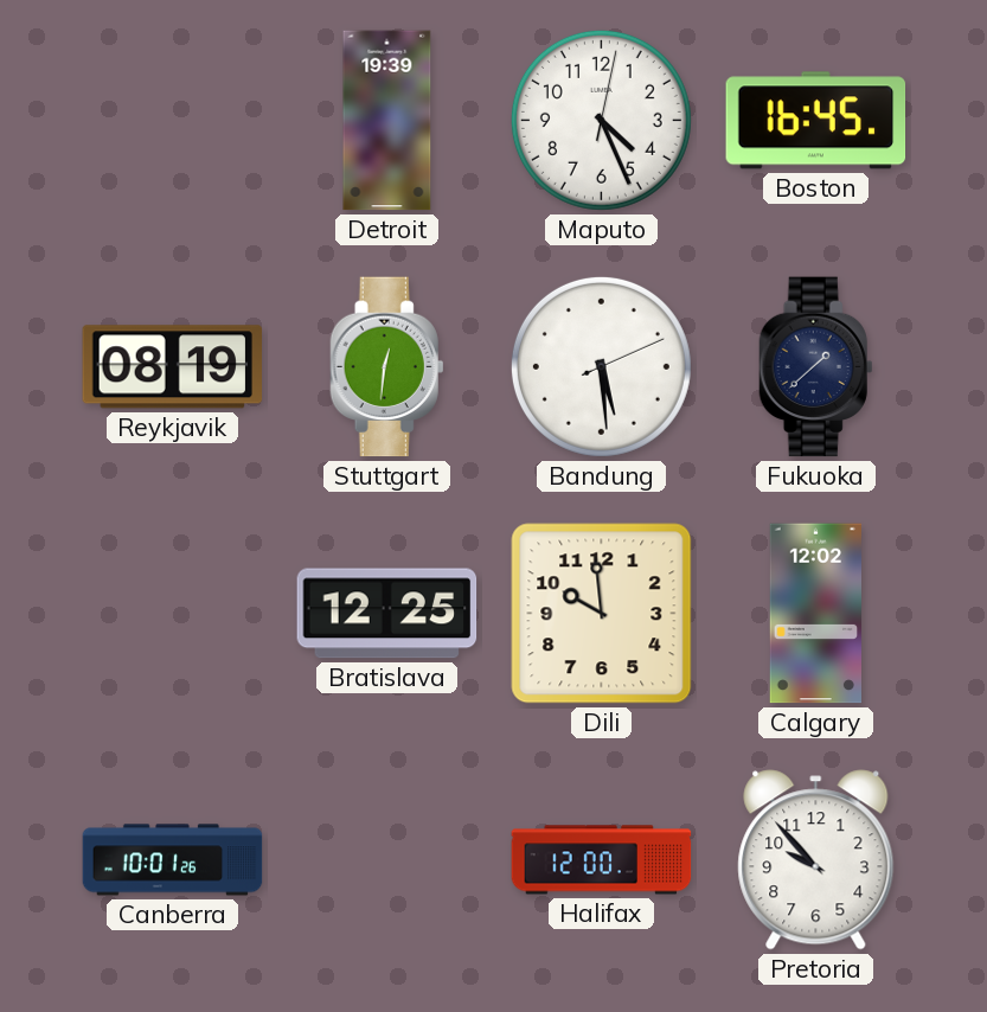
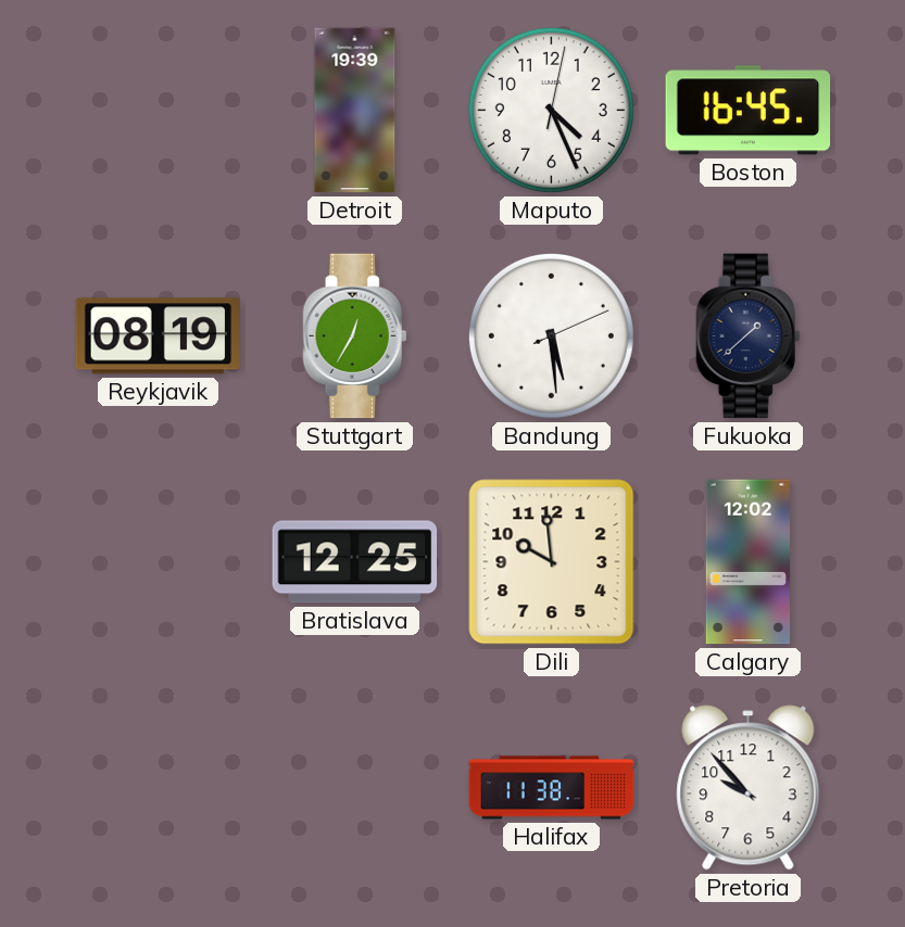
Stuttgart: 12:31 -> 12:35 (355, 336)
Canberra: 10:01 -> none (173, 860)
Halifax: 12:00 -> 11:38 (552, 788)
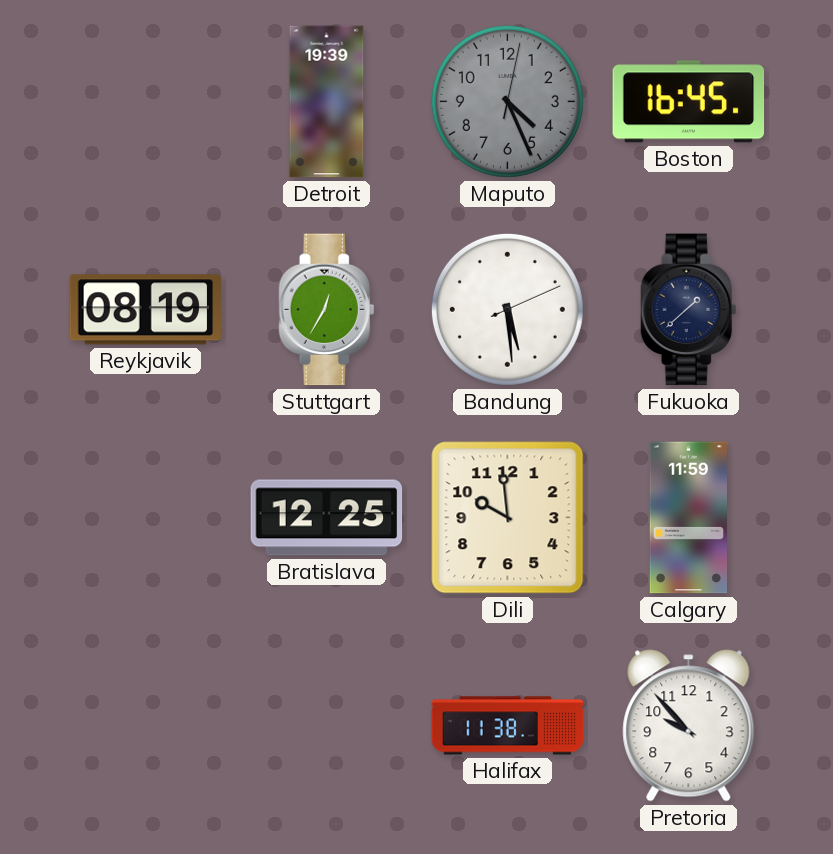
Maputo dial: white -> grey (507, 101)
Calgary: 12:02 -> 11:59 (688, 518)
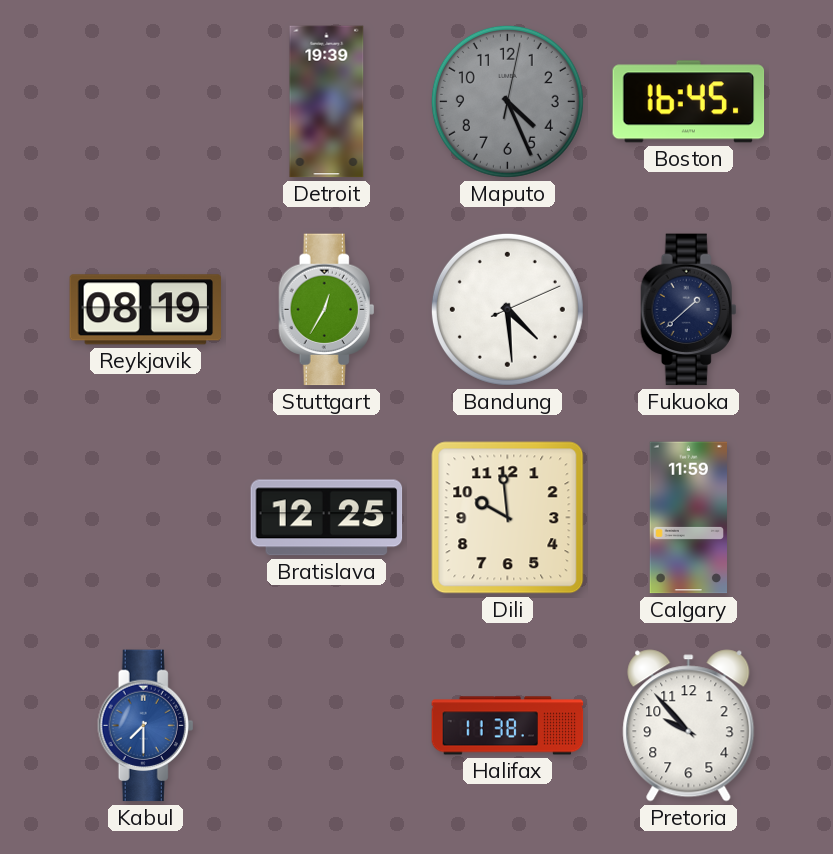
Bandung: 5:29 -> 4:29 (507, 309)
Kabul: none -> 7:30 (146, 726)
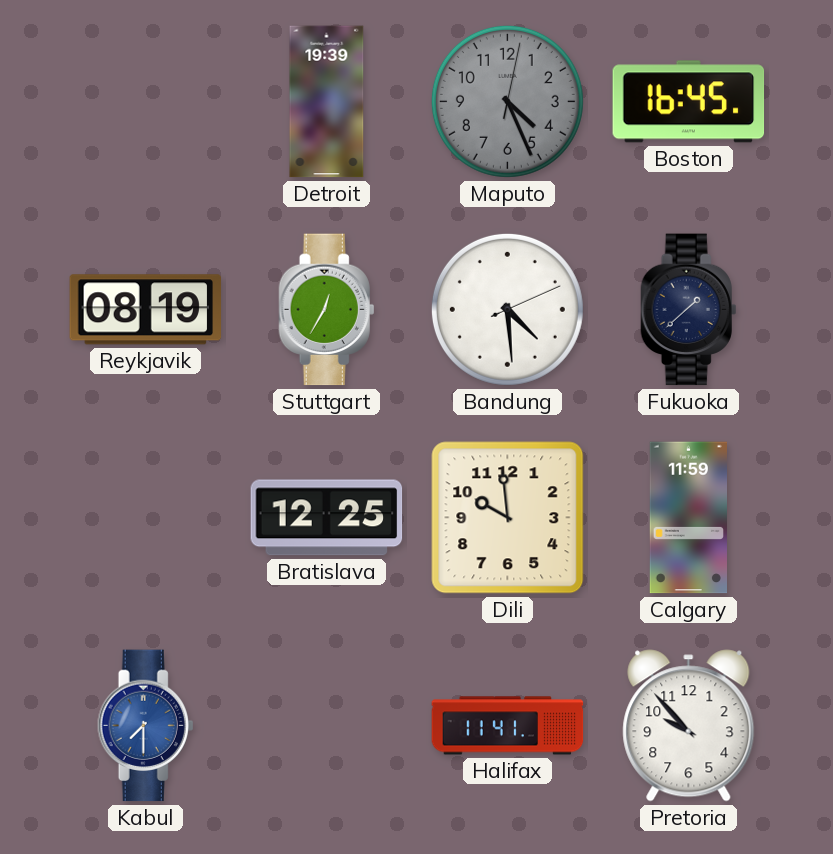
Halifax: 11:38 -> 11:41 (508, 726)
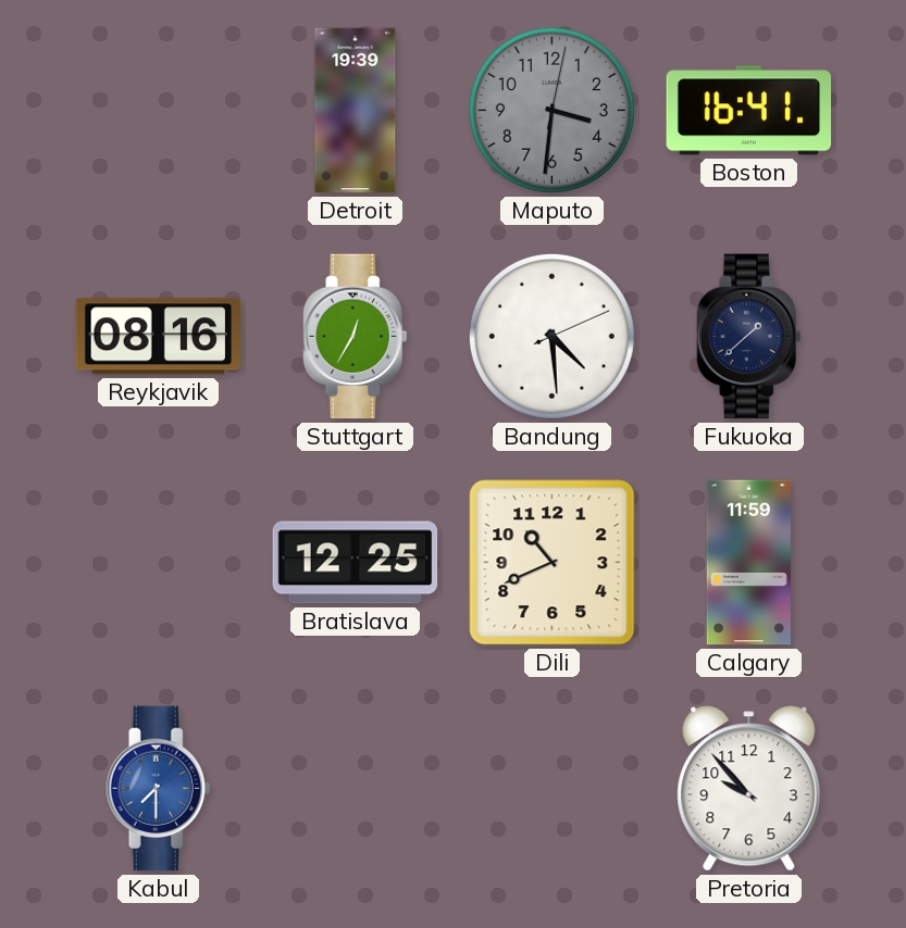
Maputo: 4:26 -> 3:31 (551, 110)
Boston: 16:45 -> 16:41 (749, 111)
Reykjavik: 08:19 -> 08:16 (159, 337)
Dili: 9:59 -> 10:41 (553, 563)
Halifax: 11:41 -> none (508, 726)
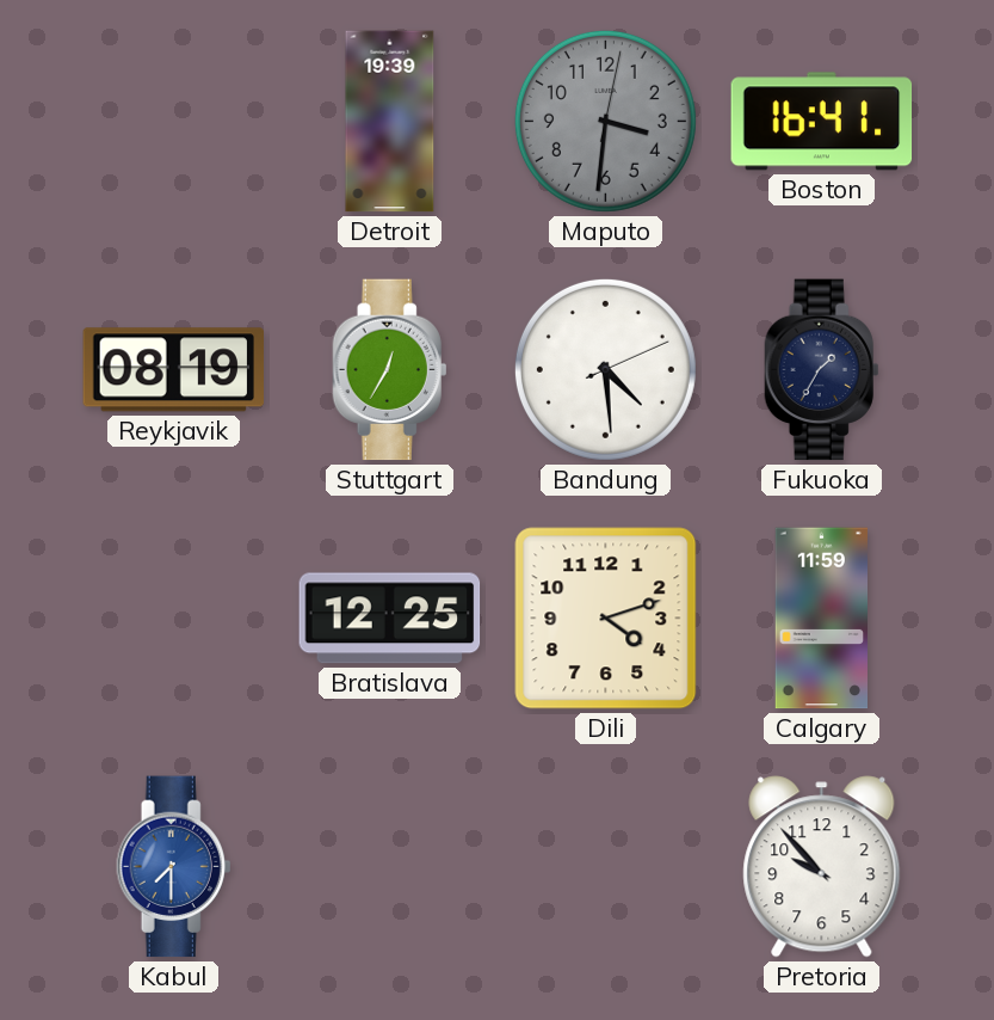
Reykjavik: 08:16 -> 08:19 (174, 370)
Fukuoka: 1:38 -> 1:35 (822, 370)
Dili: 10:41 -> 4:12 (606, 619)
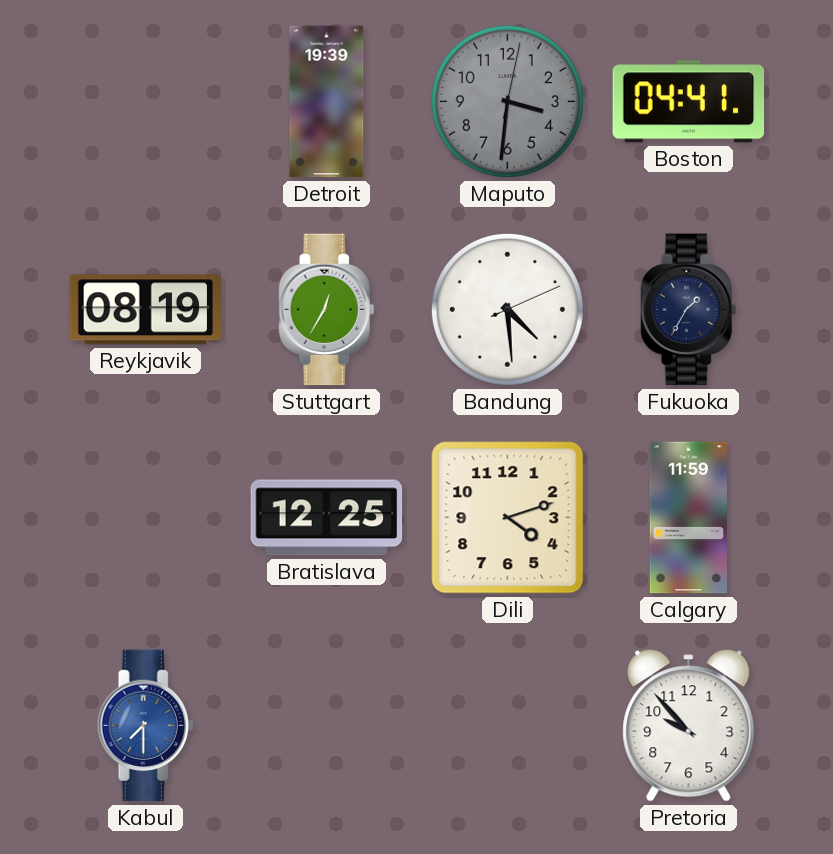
Boston: 16:41 -> 04:41 (689, 102)
